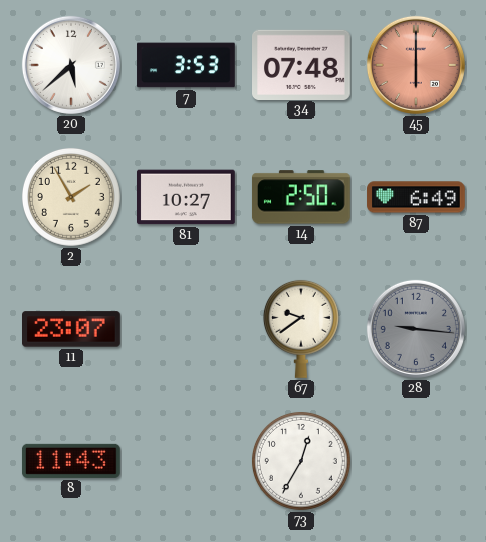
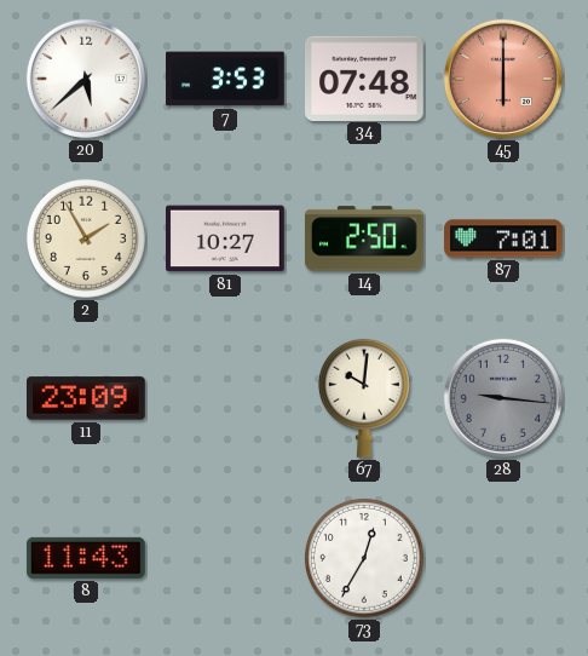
87: 6:49 -> 7:01 (503, 238)
11: 23:07 -> 23:09 (87, 398)
67: 9:39 -> 10:01 (364, 398)
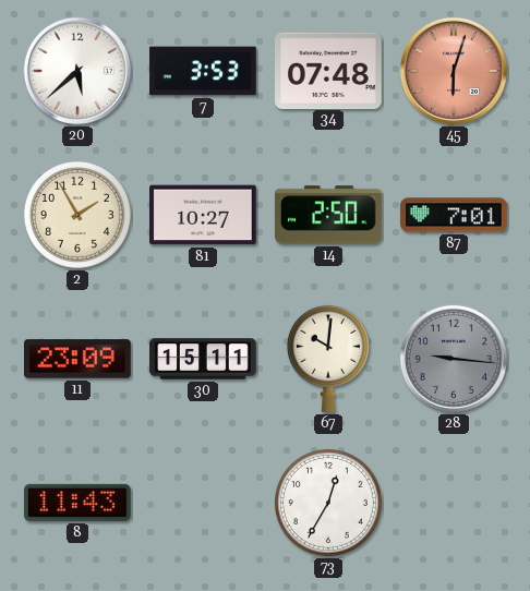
45: 6:00 -> 6:03 (454, 71)
30: none -> 15:11 (203, 359)
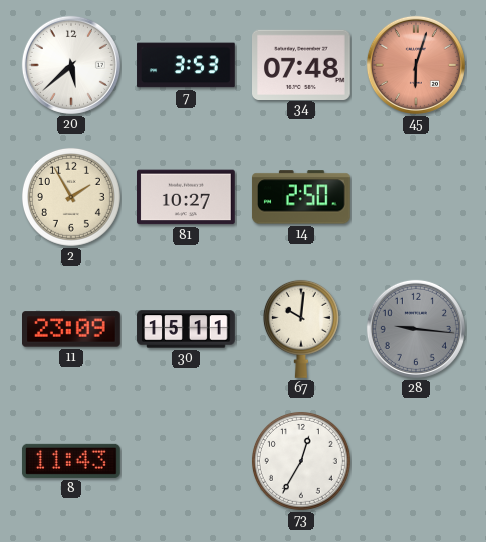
87: 7:01 -> none (454, 215)
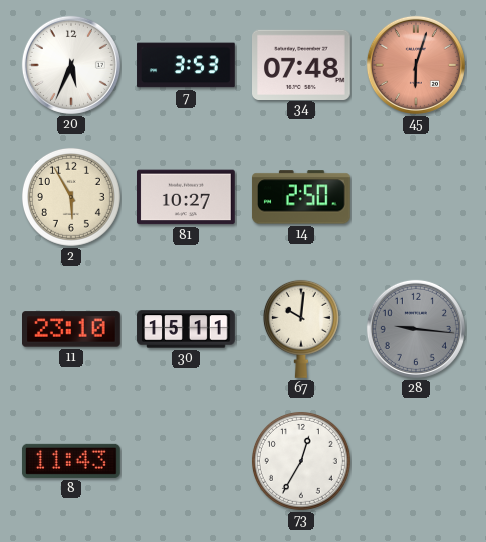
20: 5:38 -> 5:34 (71, 65)
2: 1:55 -> 5:55 (71, 197)
11: 23:09 -> 23:10 (72, 329)
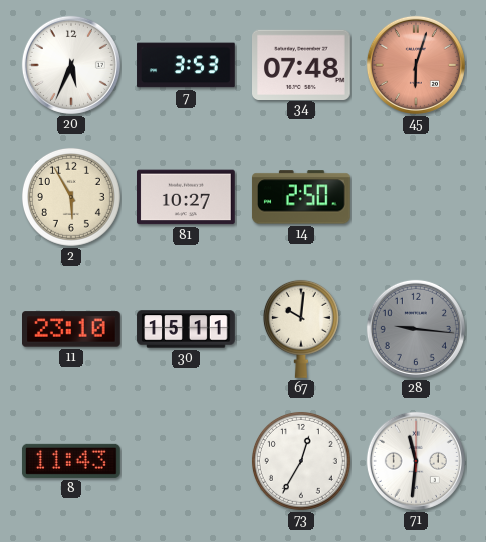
71: none -> 11:31 (416, 461)
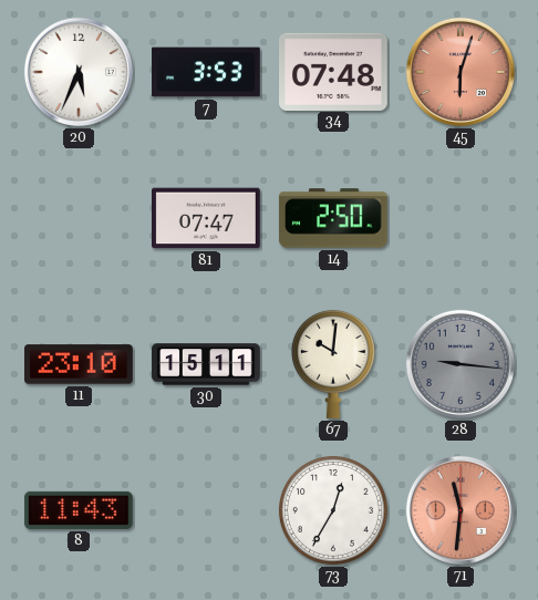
2: 5:55 -> none (71, 197)
81: 10:27 -> 07:47 (207, 218)
71 dial: white -> salmon (461, 510)
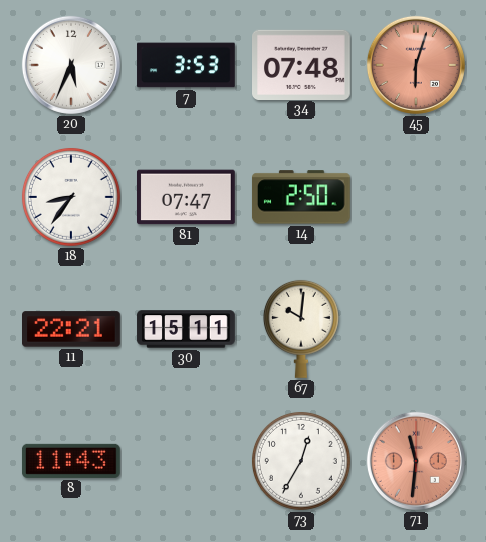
18: none -> 8:36 (71, 197)
11: 23:10 -> 22:21 (72, 329)
28: 9:16 -> none (461, 364)
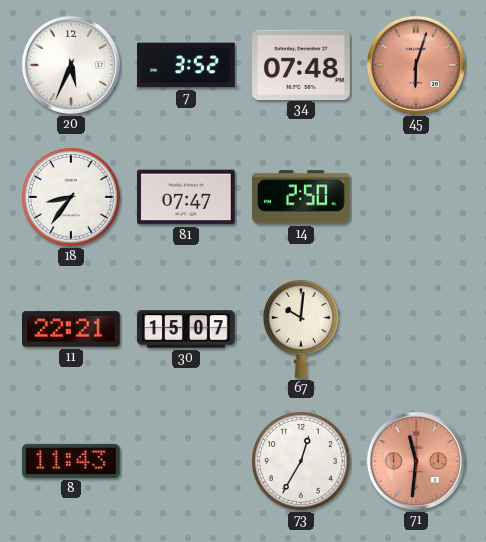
7: 3:53 -> 3:52 (186, 65)
30: 15:11 -> 15:07 (186, 329)
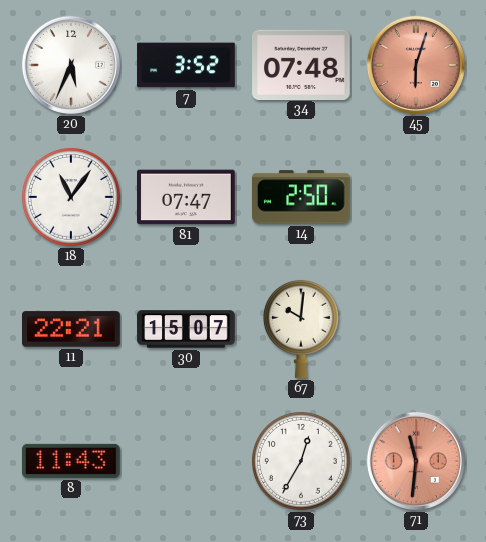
18: 8:36 -> 11:06 (71, 197)
